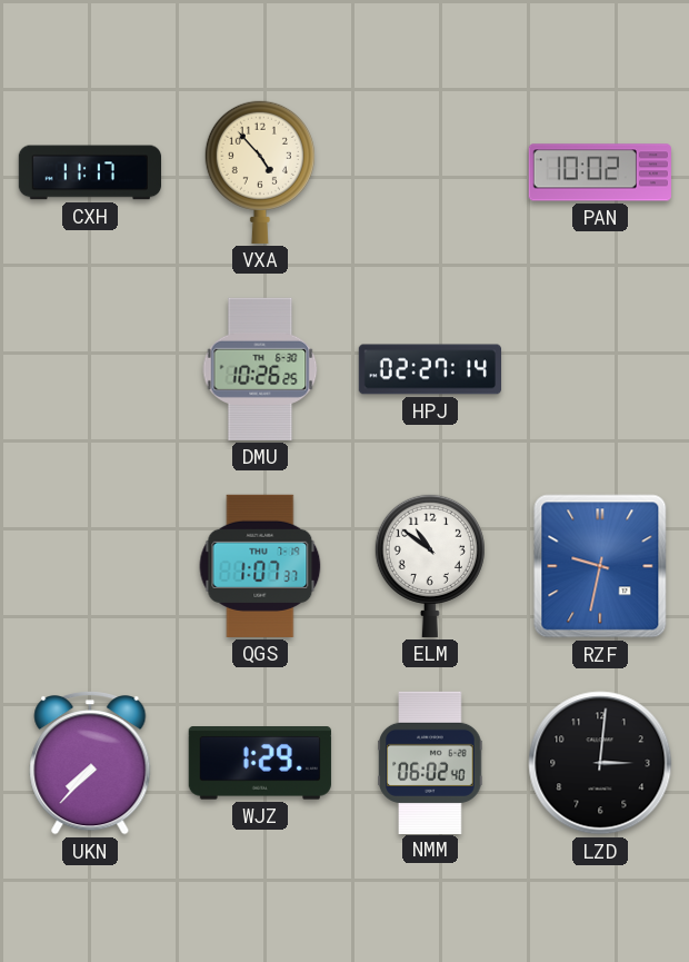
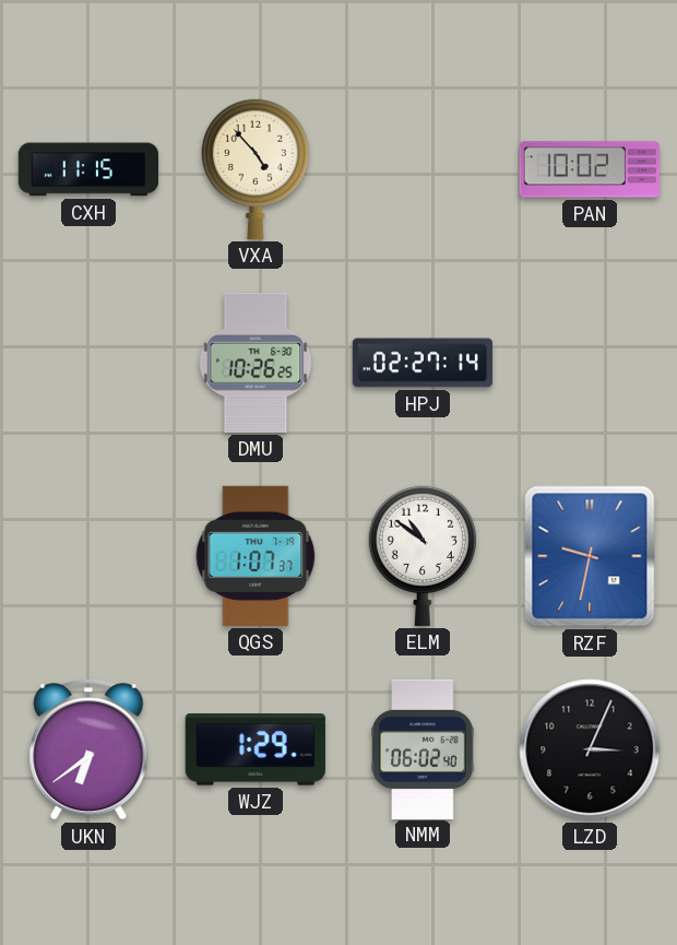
CXH: 11:17 -> 11:15 (87, 169)
UKN: 7:37 -> 6:39 (88, 749)
LZD: 3:01 -> 3:04 (590, 749)
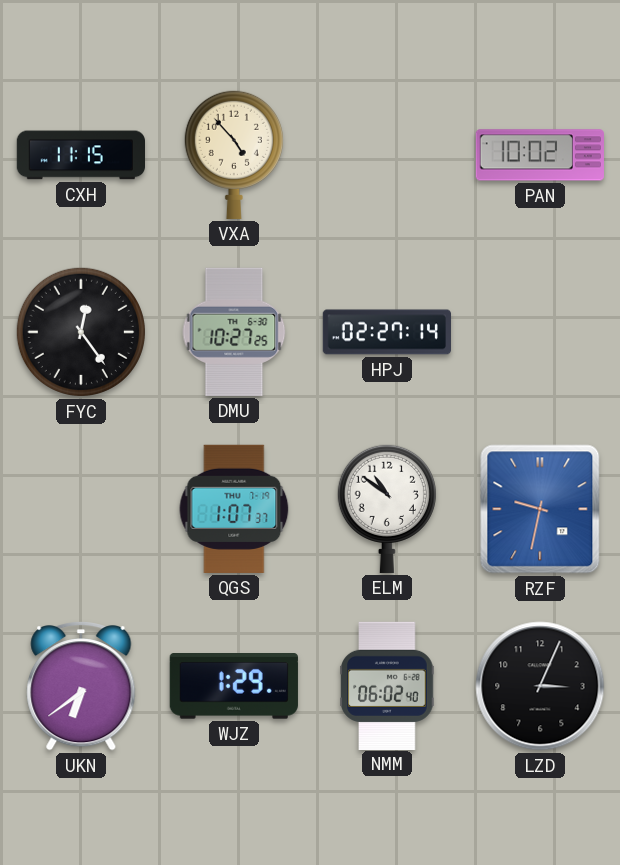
FYC: none -> 12:24 (81, 332)
DMU: 10:26 -> 10:27 (234, 332)
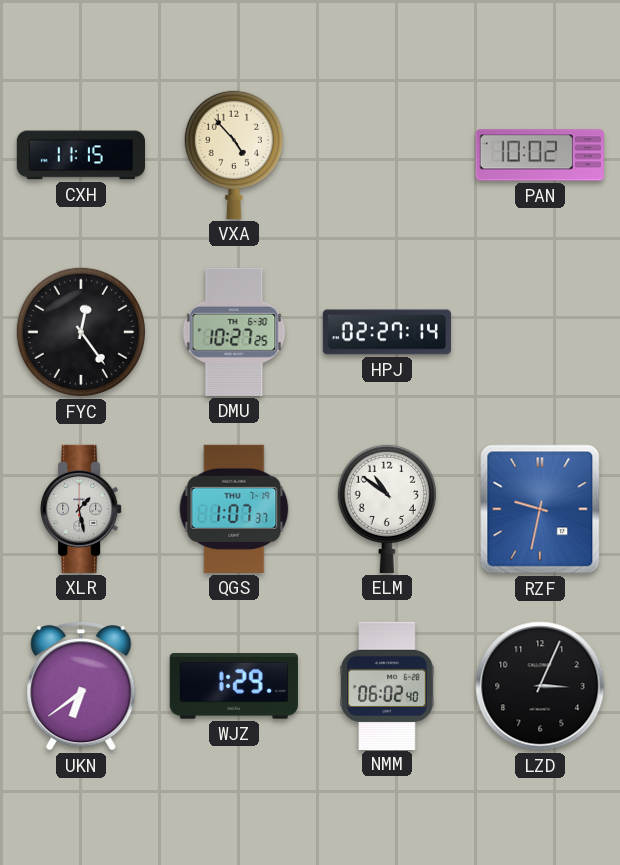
XLR: none -> 1:28 (81, 509)
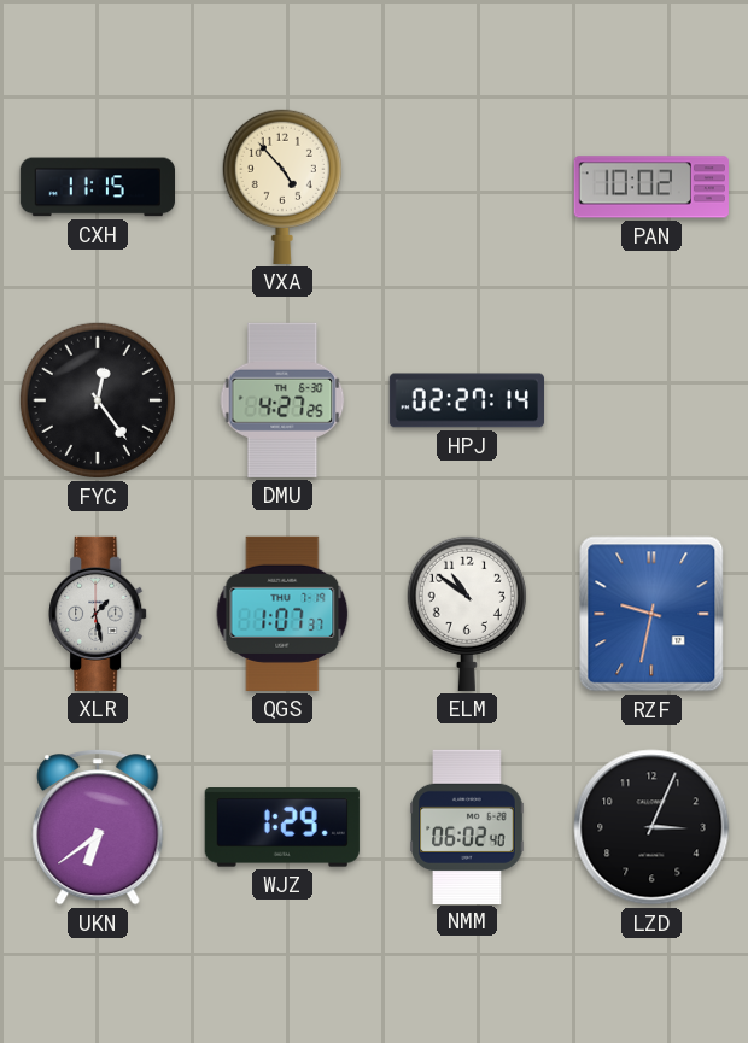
DMU: 10:27 -> 4:27 (282, 400)
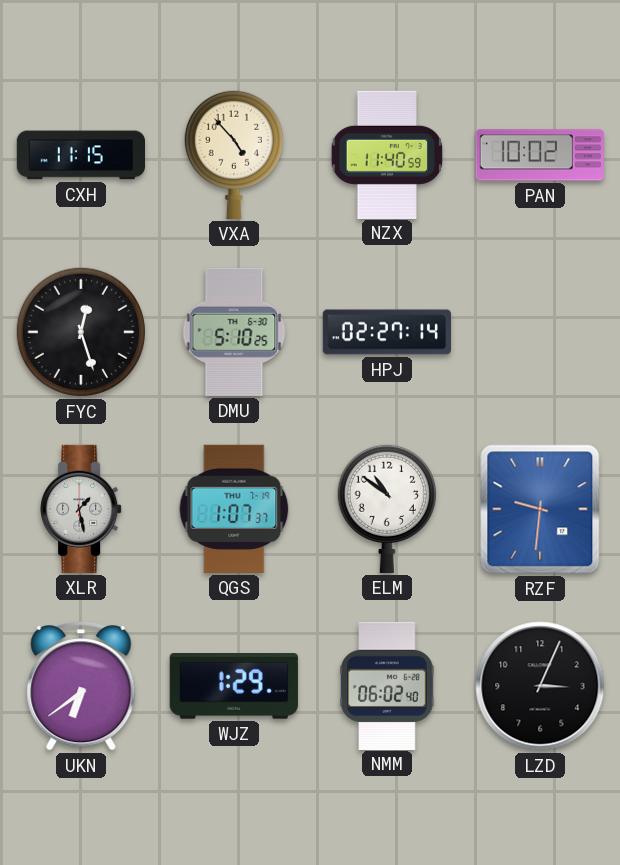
NZX: none -> 11:40 (387, 154)
FYC: 12:24 -> 12:27 (81, 332)
DMU: 4:27 -> 5:10 (234, 332)
RZF: 9:32 -> 9:31 (540, 509)
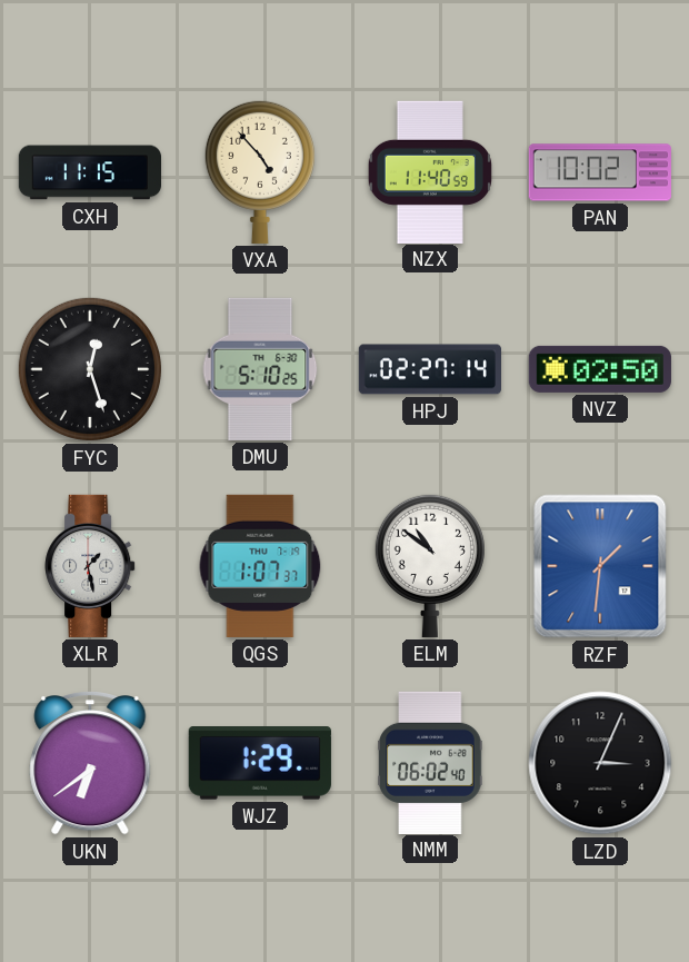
NVZ: none -> 02:50 (600, 369)
RZF: 9:31 -> 1:31 (600, 566)
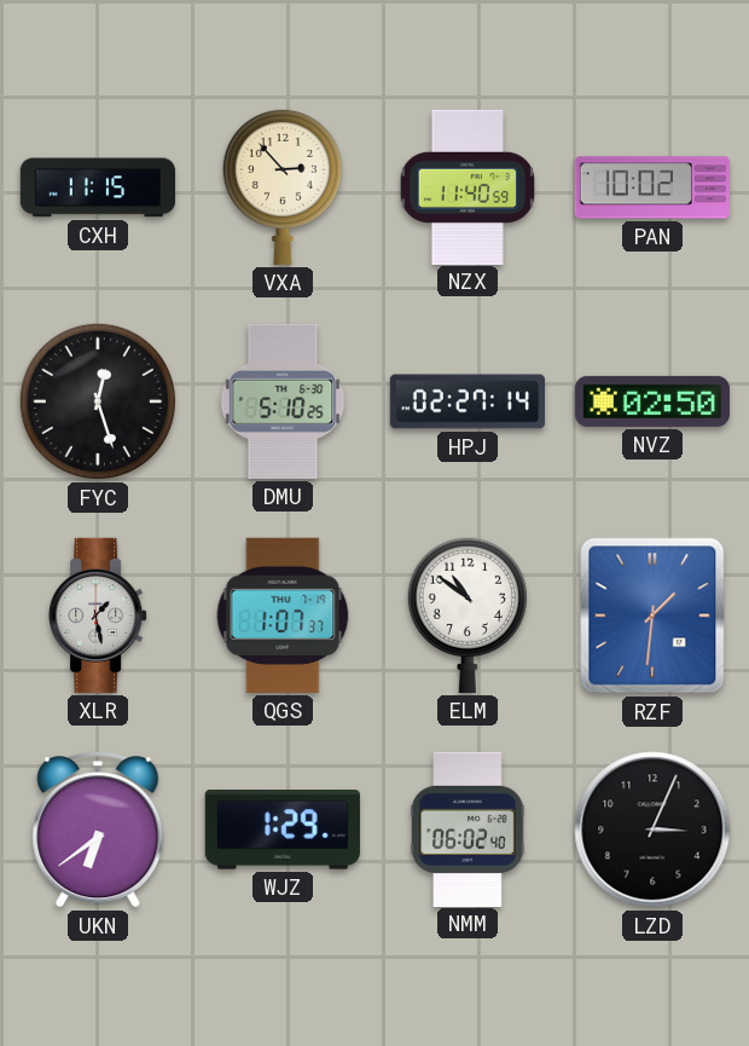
VXA: 4:53 -> 2:53 (283, 186)
